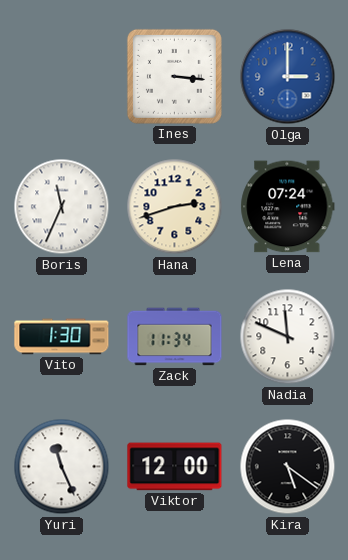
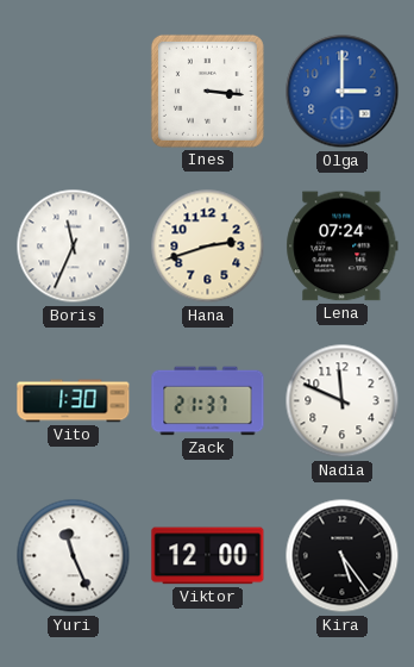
Zack: 11:34 -> 21:37 (208, 401)
Kira: 5:21 -> 5:24 (343, 556)
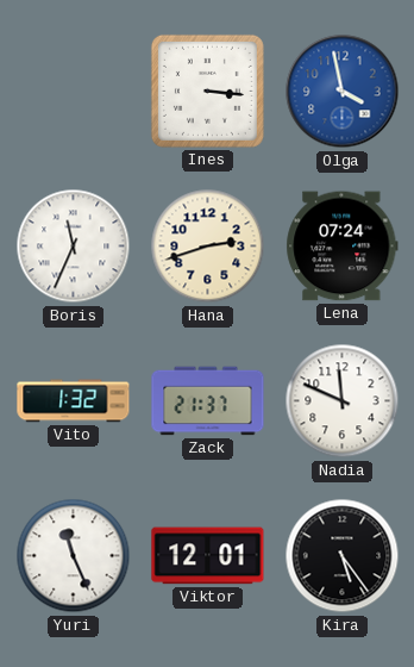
Olga: 3:00 -> 3:58 (343, 92)
Vito: 1:30 -> 1:32 (74, 401)
Viktor: 12:00 -> 12:01 (208, 556)
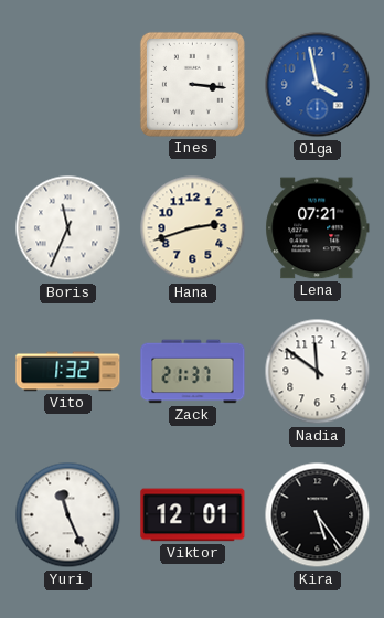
Lena: 07:24 -> 07:21 (318, 228)
Nadia: 11:49 -> 11:51 (318, 372)
